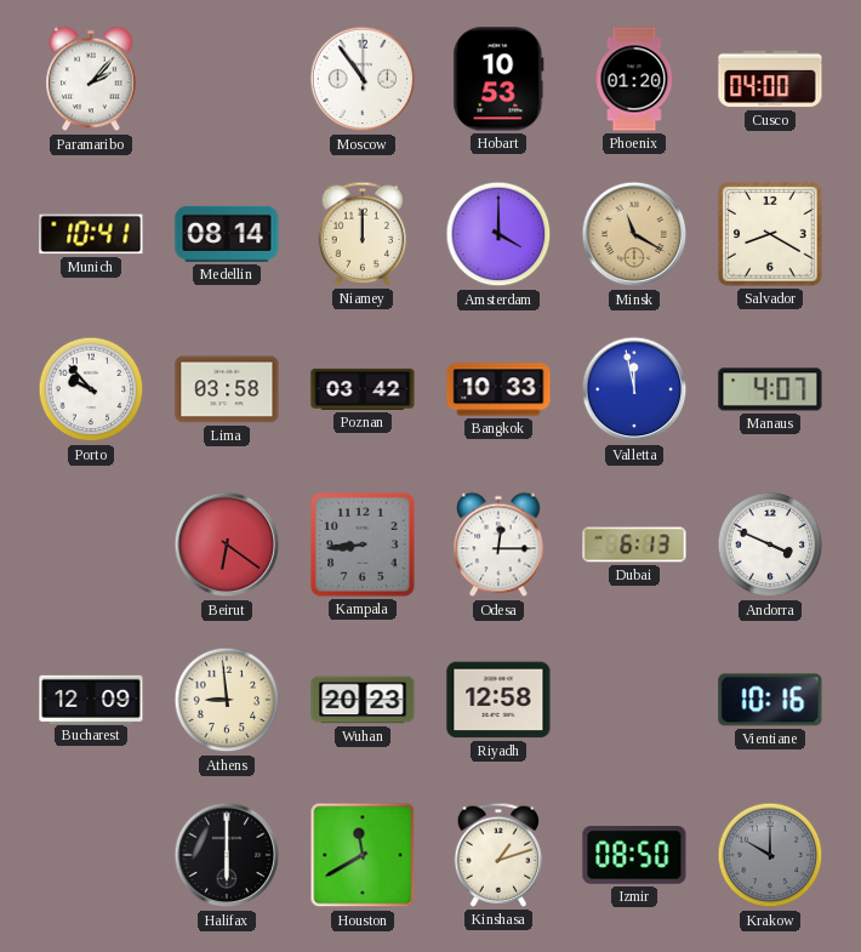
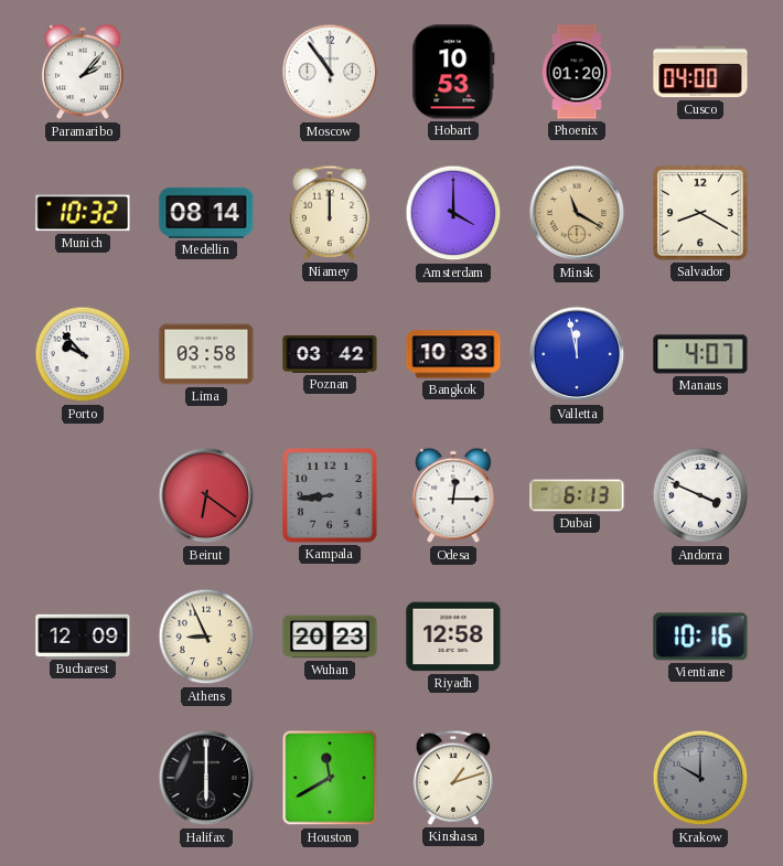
Munich: 10:41 -> 10:32 (83, 213)
Athens: 8:59 -> 8:56 (206, 637)
Izmir: 08:50 -> none (634, 855)
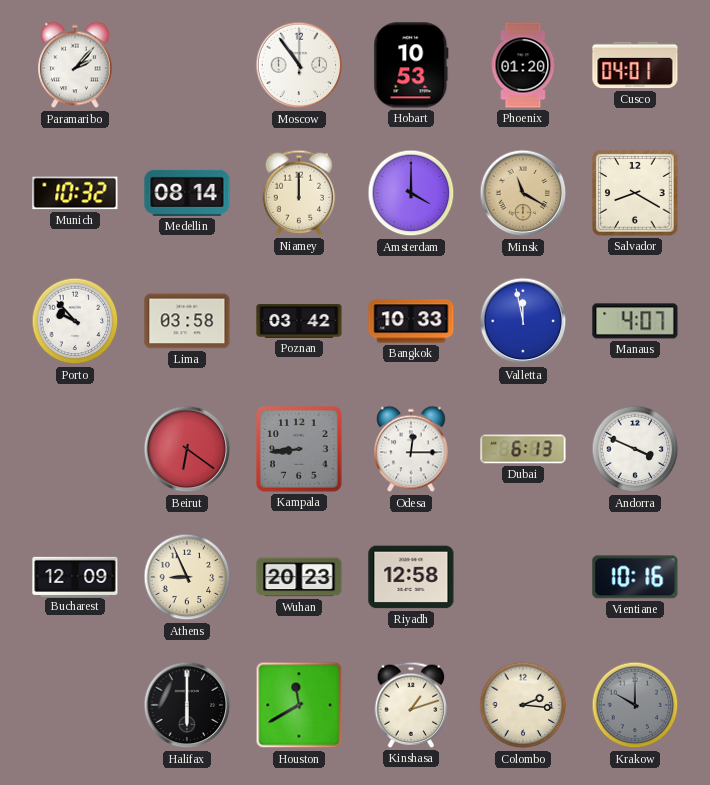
Cusco: 04:00 -> 04:01 (635, 65)
Colombo: none -> 2:16 (523, 705)
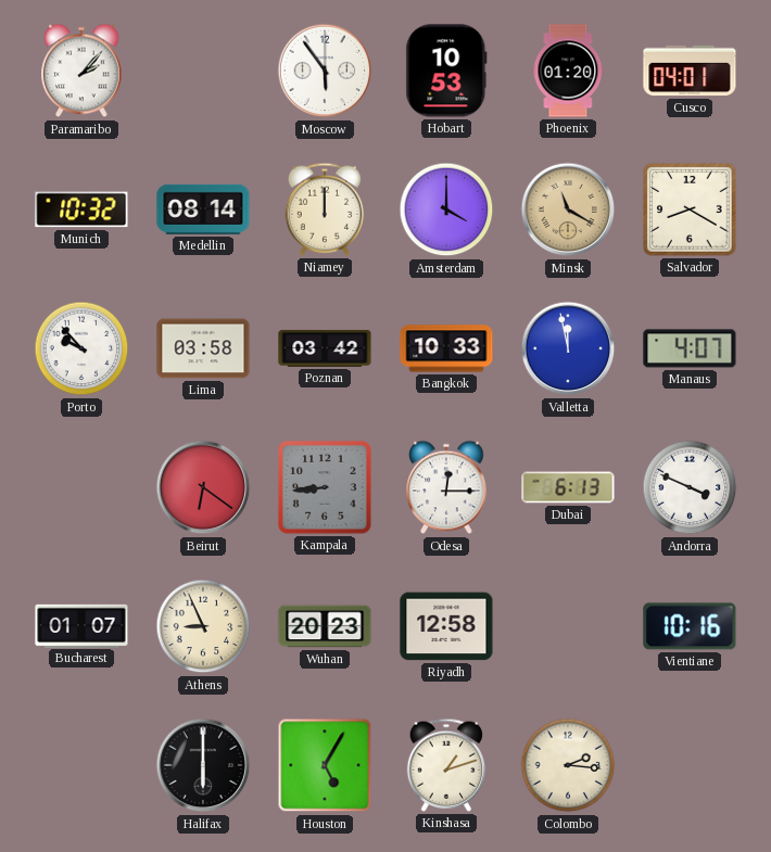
Moscow: 10:54 -> 5:54 (325, 71)
Bucharest: 12:09 -> 01:07 (81, 625)
Houston: 11:40 -> 5:05 (325, 765)
Krakow: 10:00 -> none (635, 705)
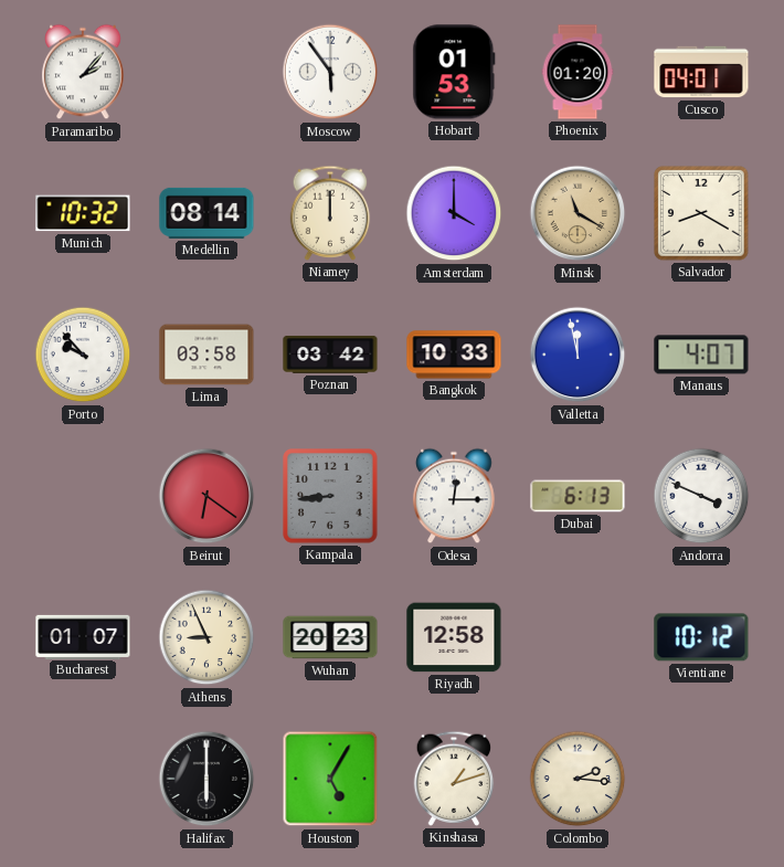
Hobart: 10:53 -> 01:53 (454, 72)
Vientiane: 10:16 -> 10:12 (701, 637)
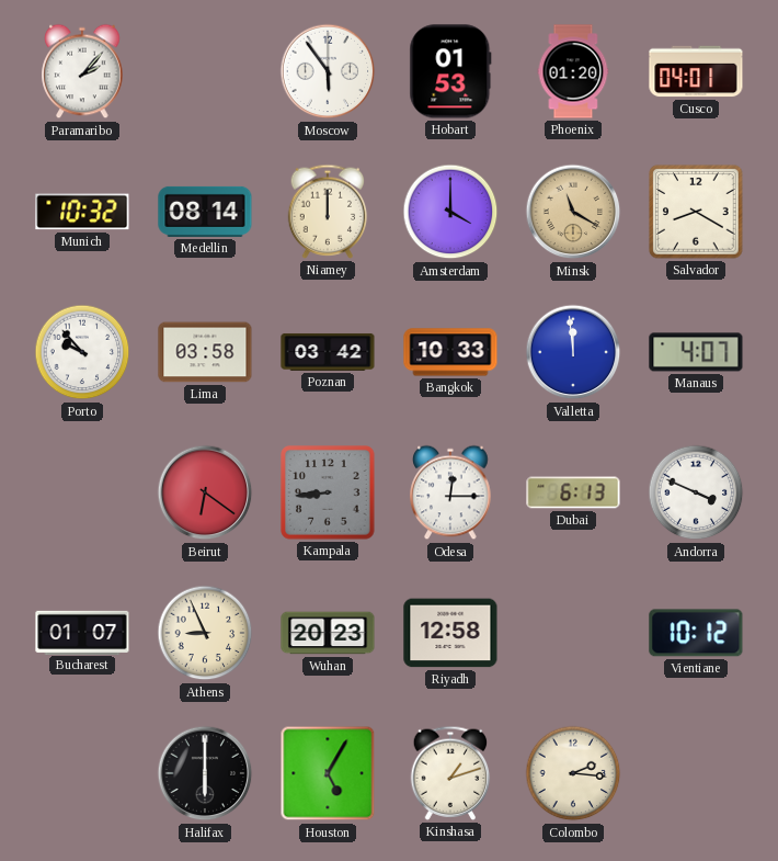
Valletta: 11:58 -> 11:59 (573, 352)
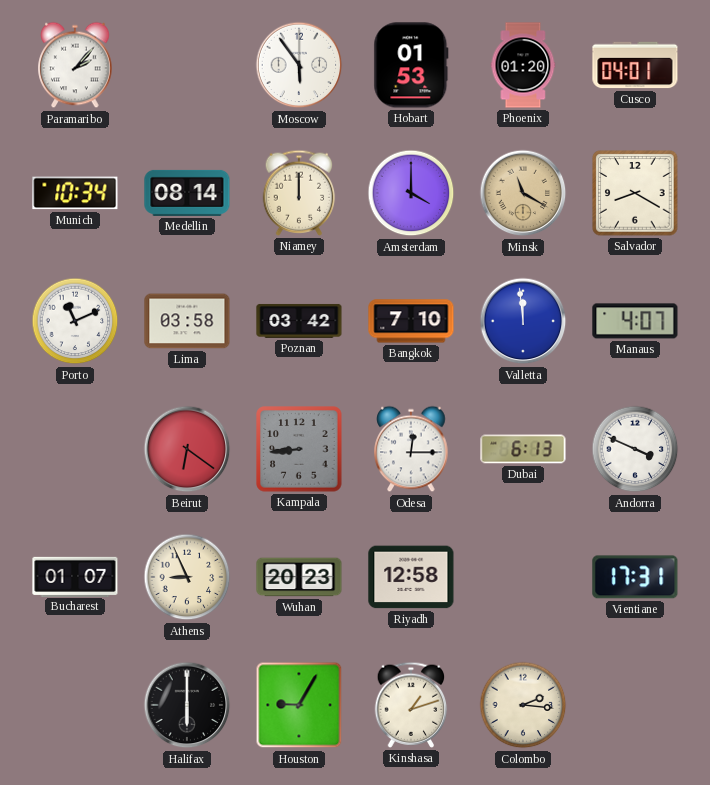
Munich: 10:32 -> 10:34 (75, 193)
Porto: 9:53 -> 11:11 (75, 321)
Bangkok: 10:33 -> 7:10 (411, 321)
Vientiane: 10:12 -> 17:31 (635, 577)
Houston: 5:05 -> 9:05 (299, 705)
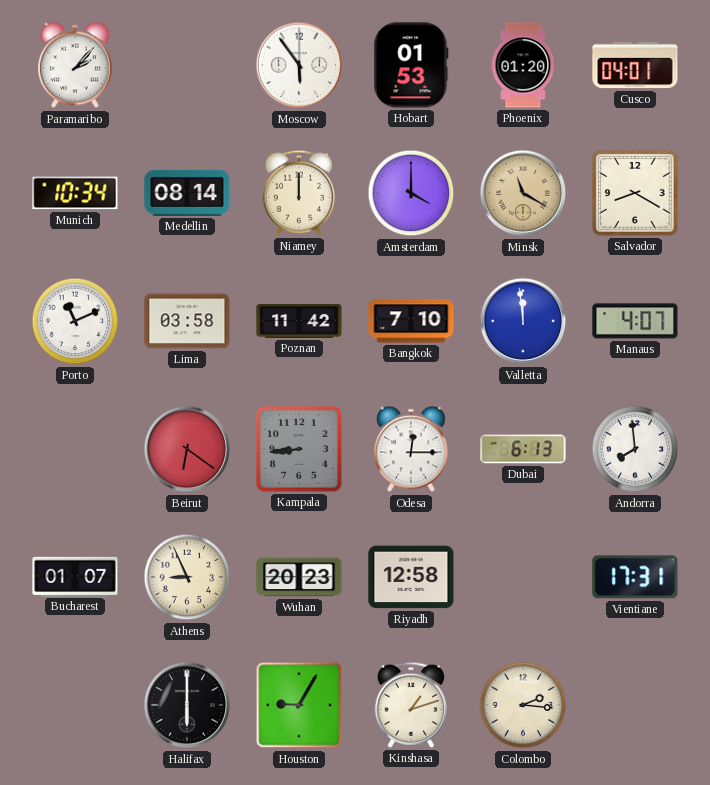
Poznan: 03:42 -> 11:42 (299, 321)
Andorra: 3:49 -> 7:59 (635, 449)
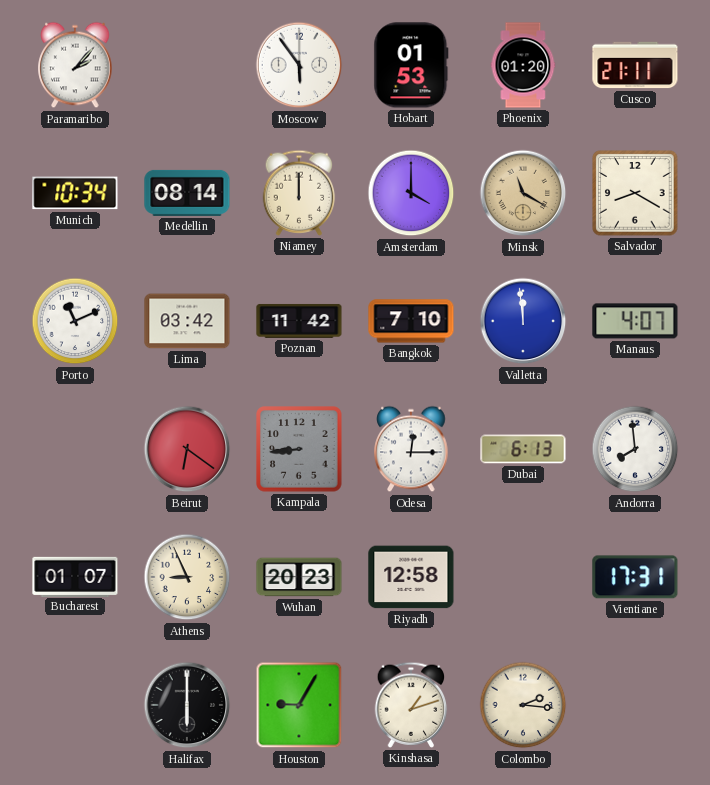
Cusco: 04:01 -> 21:11 (635, 65)
Lima: 03:58 -> 03:42 (187, 321)
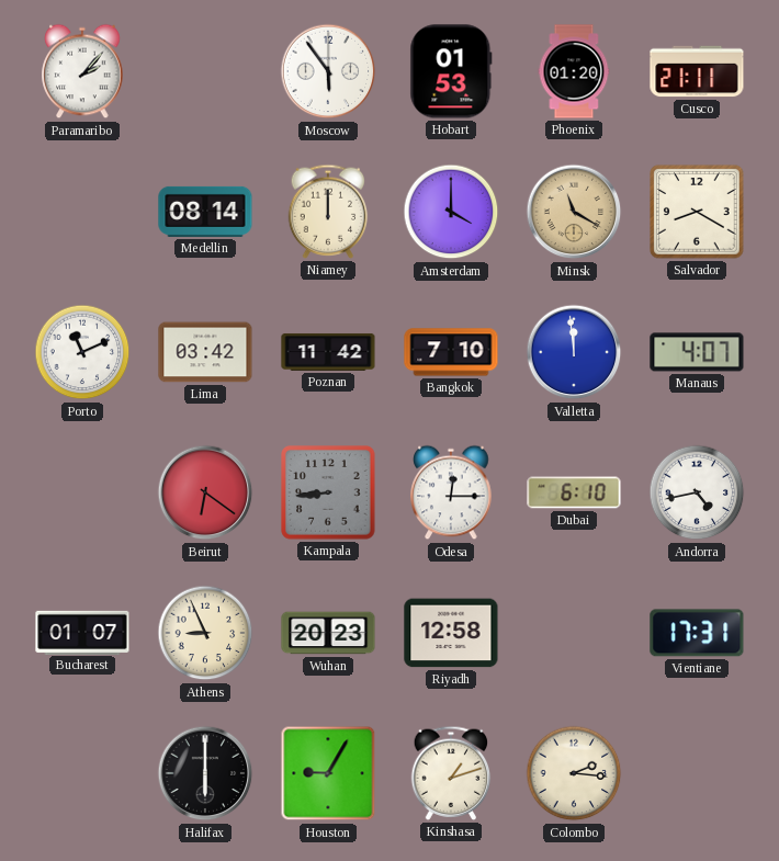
Munich: 10:34 -> none (75, 193)
Dubai: 6:13 -> 6:10 (574, 492)
Andorra: 7:59 -> 4:43 (697, 492)
